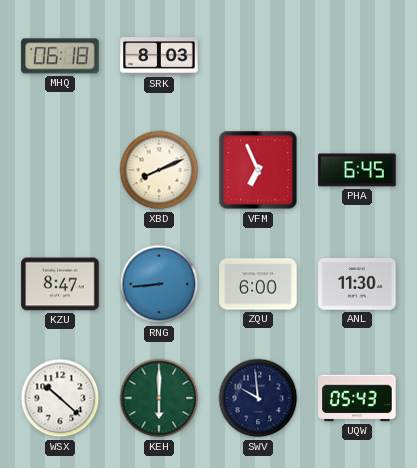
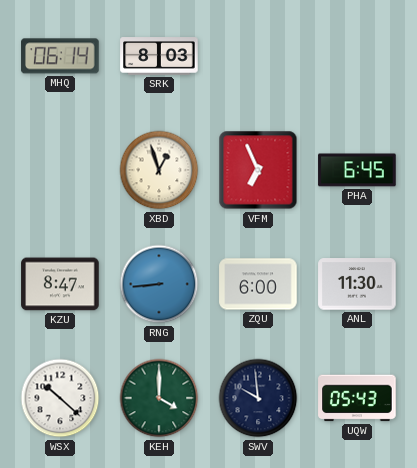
MHQ: 06:18 -> 06:14 (60, 56)
XBD: 8:11 -> 12:57 (159, 170)
KEH: 6:00 -> 4:00 (159, 398)
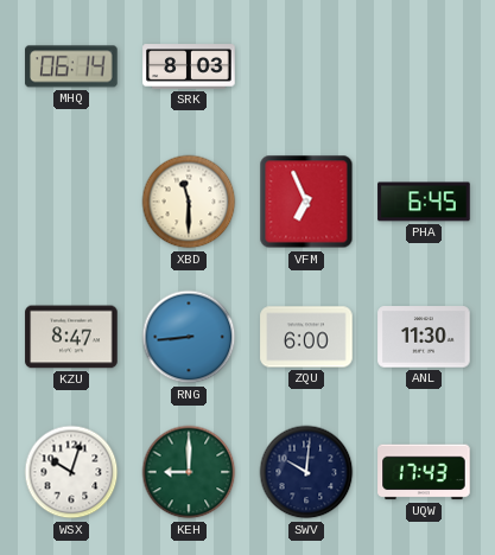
XBD: 12:57 -> 11:30 (189, 202)
WSX: 10:22 -> 10:03 (71, 472)
KEH: 4:00 -> 9:00 (189, 472)
SWV: 9:59 -> 10:01 (306, 472)
UQW: 05:43 -> 17:43 (424, 472)
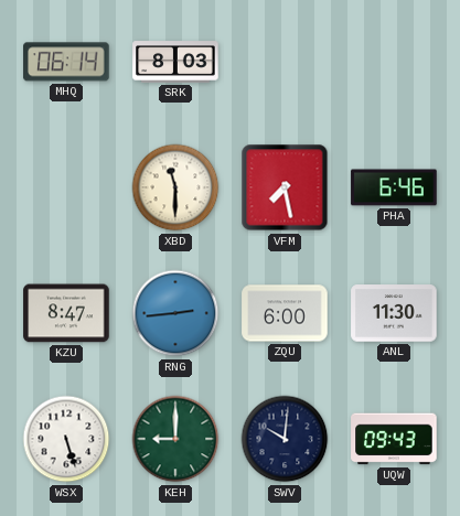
VFM: 6:56 -> 7:28 (285, 187)
PHA: 6:45 -> 6:46 (394, 187)
RNG: 8:44 -> 2:44 (175, 313)
WSX: 10:03 -> 5:27 (66, 439)
UQW: 17:43 -> 09:43 (394, 439)
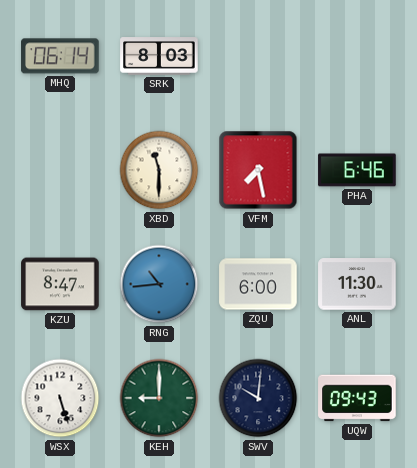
RNG: 2:44 -> 10:44 (159, 284)
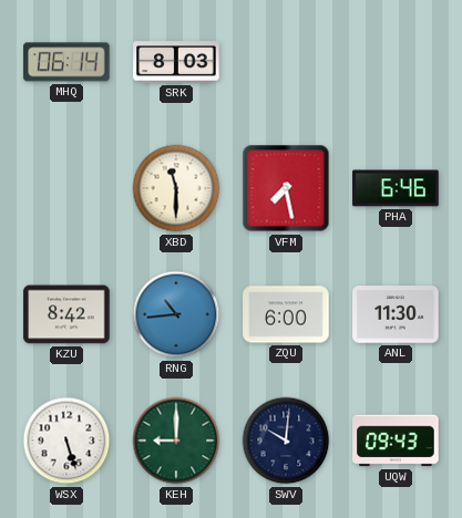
KZU: 8:47 -> 8:42 (66, 314)
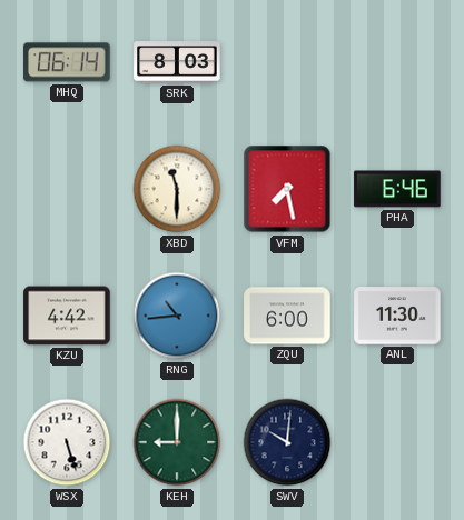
KZU: 8:42 -> 4:42 (67, 316)
UQW: 09:43 -> none (396, 441)
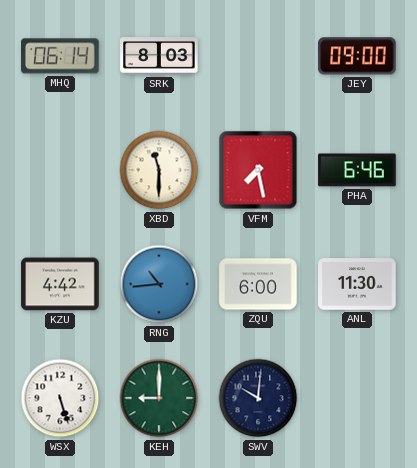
JEY: none -> 09:00 (357, 56)
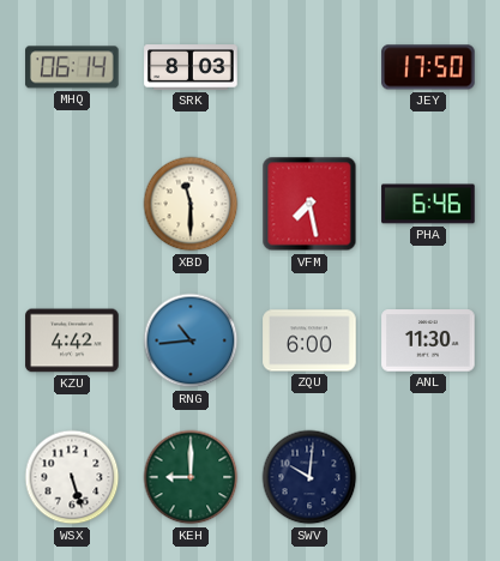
JEY: 09:00 -> 17:50 (428, 67)
